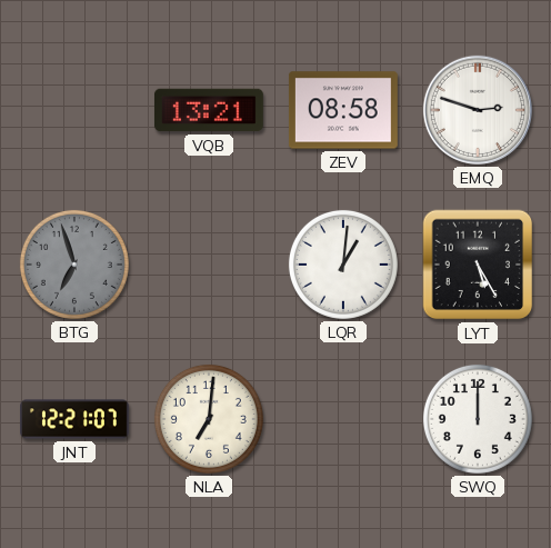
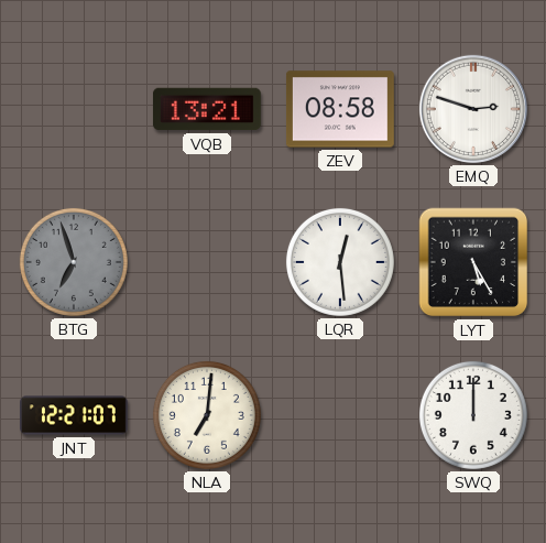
LQR: 1:01 -> 12:29 (340, 262)
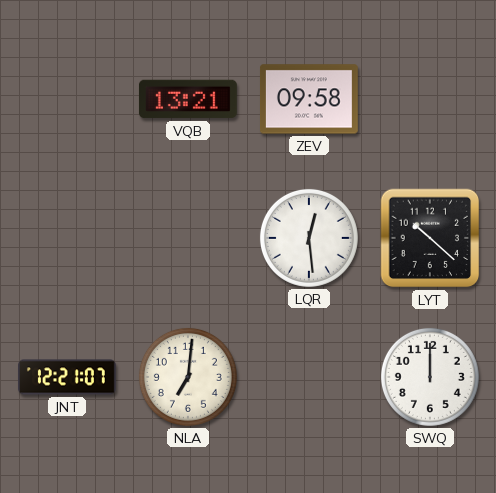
ZEV: 08:58 -> 09:58 (309, 99)
EMQ: 2:48 -> none (473, 109)
BTG: 6:57 -> none (74, 262)
LYT: 5:25 -> 10:22 (430, 238)
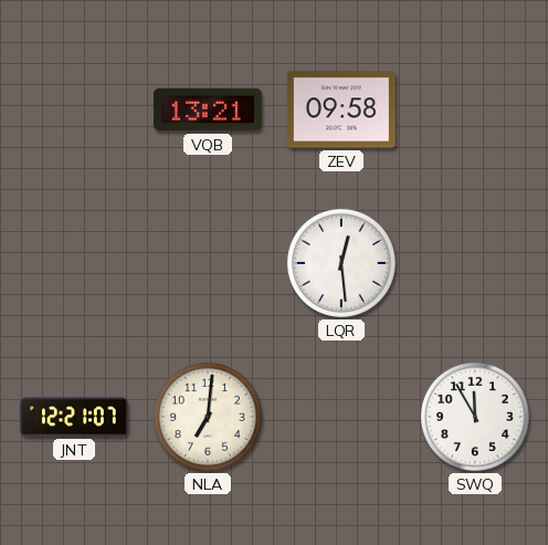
LYT: 10:22 -> none (430, 238)
SWQ: 12:00 -> 11:55 (475, 417)
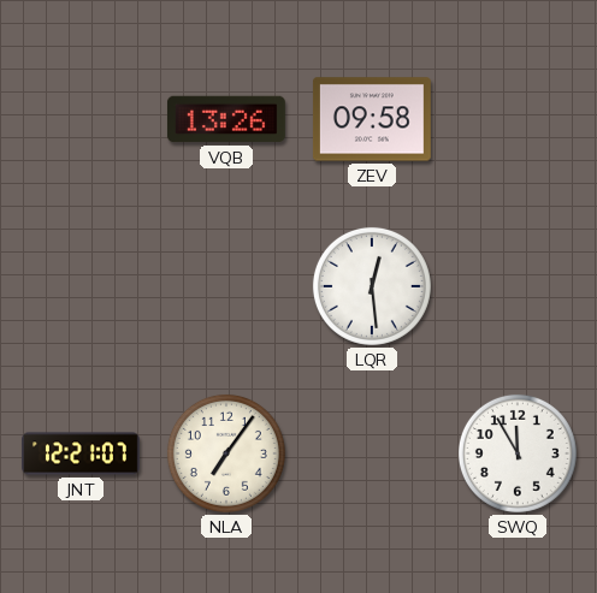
VQB: 13:21 -> 13:26 (226, 119)
NLA: 7:01 -> 7:06 (226, 453)
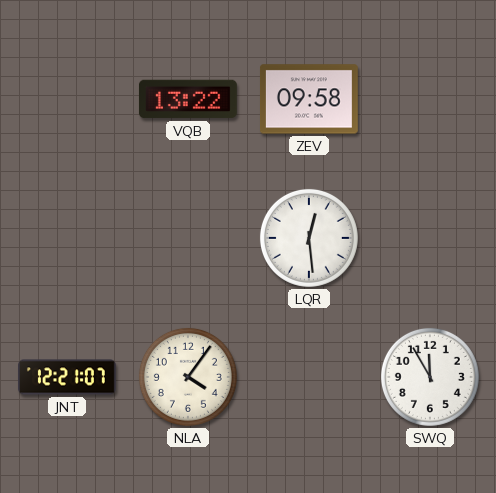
VQB: 13:26 -> 13:22 (188, 99)
NLA: 7:06 -> 4:06 (188, 377)
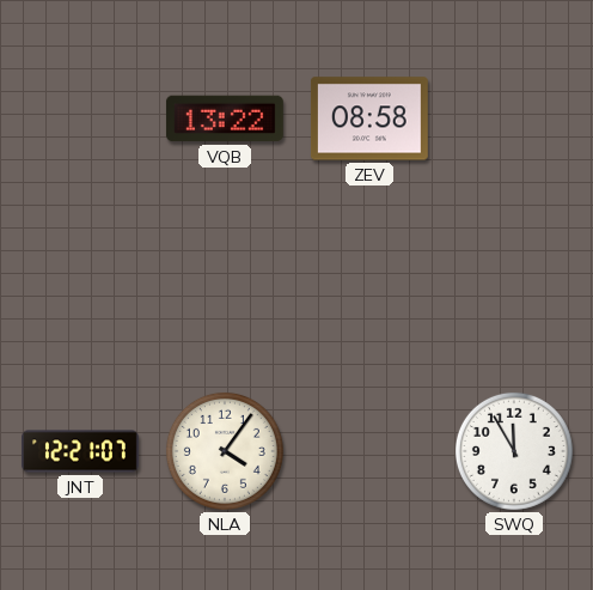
ZEV: 09:58 -> 08:58 (369, 118)
LQR: 12:29 -> none (309, 238)
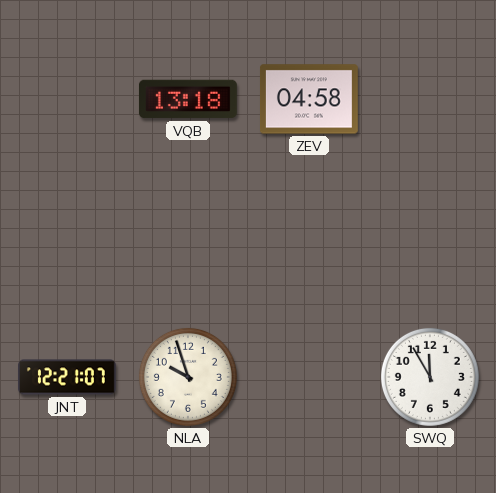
VQB: 13:22 -> 13:18 (188, 99)
ZEV: 08:58 -> 04:58 (309, 99)
NLA: 4:06 -> 9:57 (188, 377)
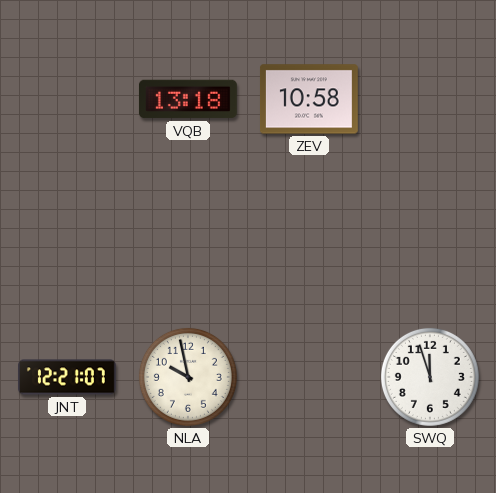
ZEV: 04:58 -> 10:58 (309, 99)
NLA: 9:57 -> 9:58 (188, 377)
SWQ: 11:55 -> 11:57 (430, 377)
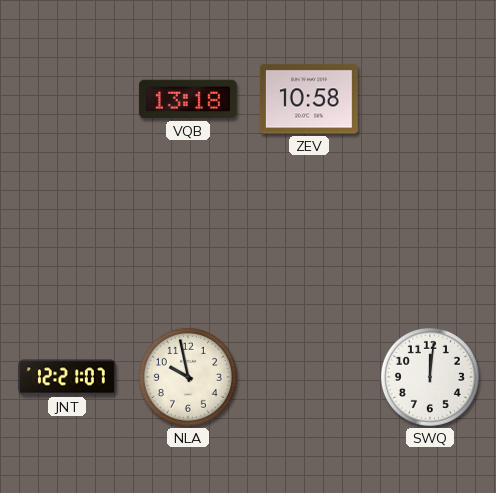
SWQ: 11:57 -> 12:01 (430, 377)
